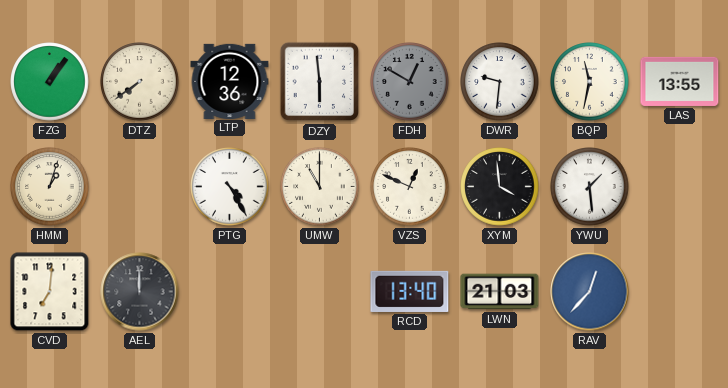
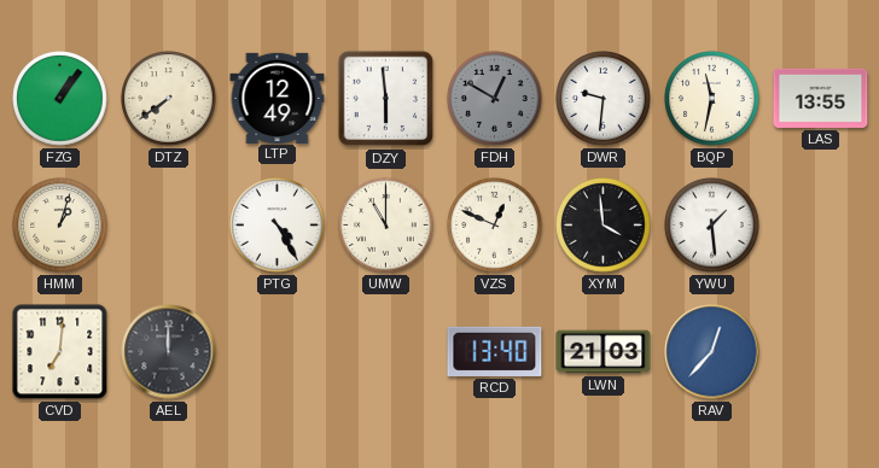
LTP: 12:36 -> 12:49 (278, 98)
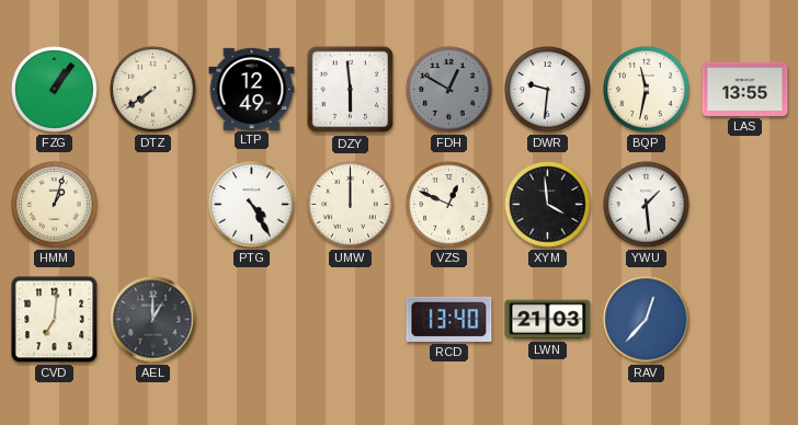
UMW: 11:00 -> 12:00 (351, 205)
AEL: 12:00 -> 1:00 (153, 320)
